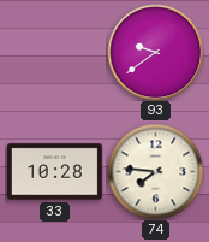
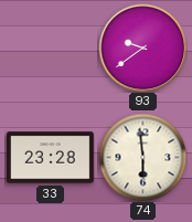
33: 10:28 -> 23:28 (51, 158)
74: 7:46 -> 5:59 (142, 157)
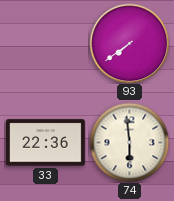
93: 9:39 -> 7:39 (129, 43)
33: 23:28 -> 22:36 (46, 143)
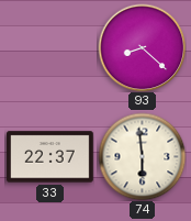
93: 7:39 -> 8:22 (142, 47)
33: 22:36 -> 22:37 (50, 157)
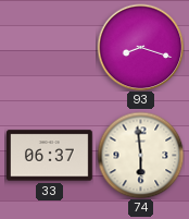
93: 8:22 -> 8:18 (140, 47)
33: 22:37 -> 06:37 (50, 156)
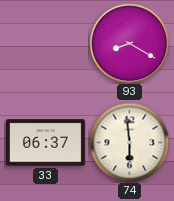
93: 8:18 -> 8:20 (129, 43)
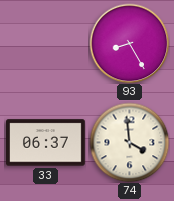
93: 8:20 -> 8:25 (129, 43)
74: 5:59 -> 3:59 (129, 142)
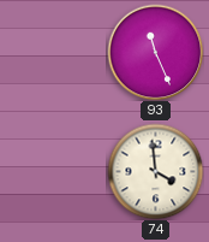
93: 8:25 -> 11:26 (155, 52)
33: 06:37 -> none (46, 143)
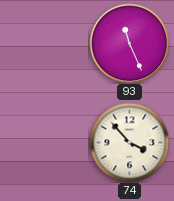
74: 3:59 -> 3:53 (129, 142)
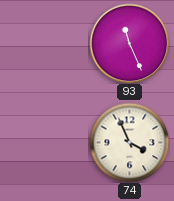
74: 3:53 -> 3:56 (129, 142)
